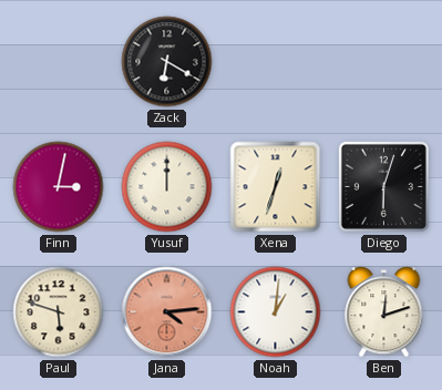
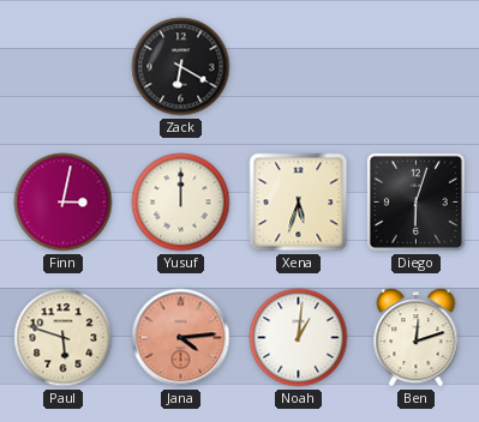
Xena: 12:33 -> 5:33 (299, 203)
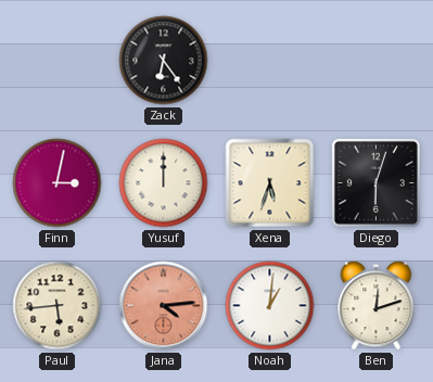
Zack: 6:20 -> 6:24 (164, 61)
Paul: 5:48 -> 5:44 (58, 306)
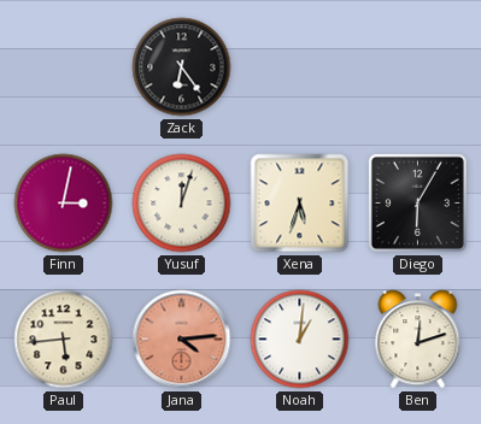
Yusuf: 12:00 -> 12:03 (182, 204)
Diego: 6:03 -> 6:05 (417, 202)
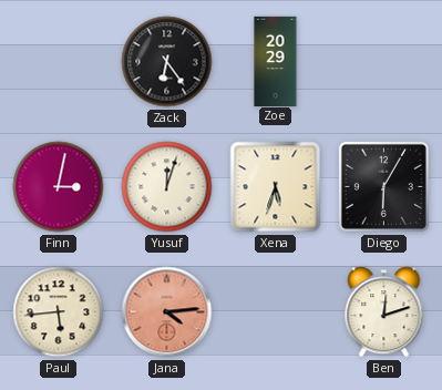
Zoe: none -> 20:29 (276, 61)
Noah: 1:01 -> none (300, 340)
